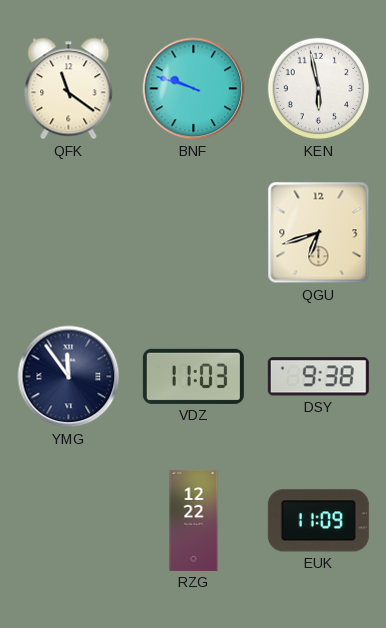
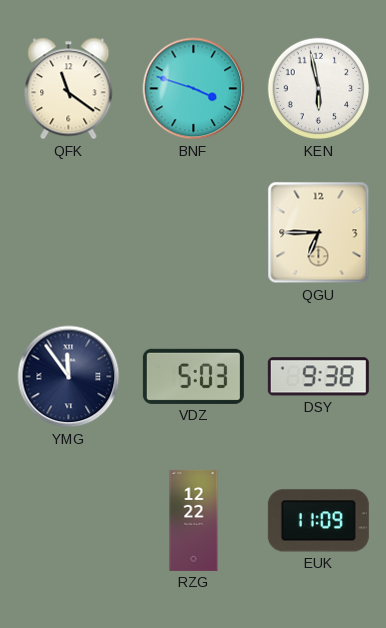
BNF: 9:48 -> 3:48 (194, 89)
QGU: 6:42 -> 6:45 (319, 233)
VDZ: 11:03 -> 5:03 (193, 376)
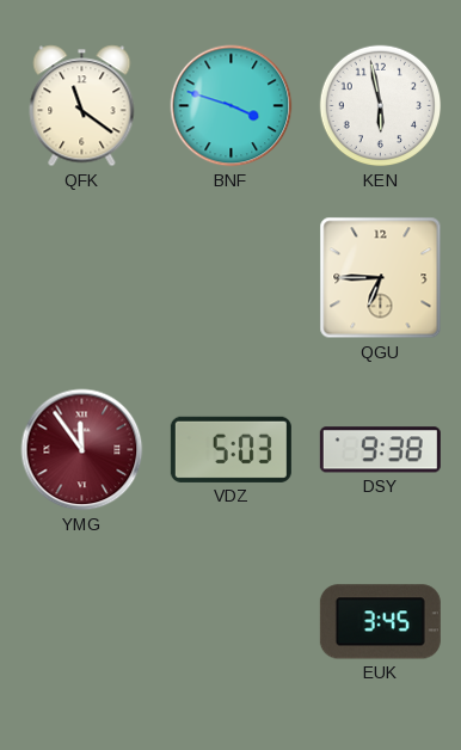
YMG dial: navy -> burgundy (82, 450)
RZG: 12:22 -> none (194, 520)
EUK: 11:09 -> 3:45 (380, 622)
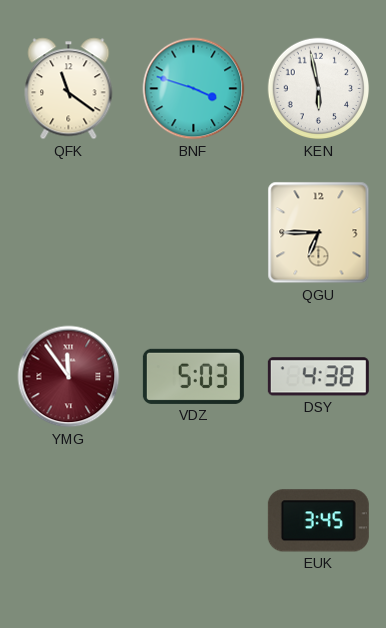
DSY: 9:38 -> 4:38 (318, 377)
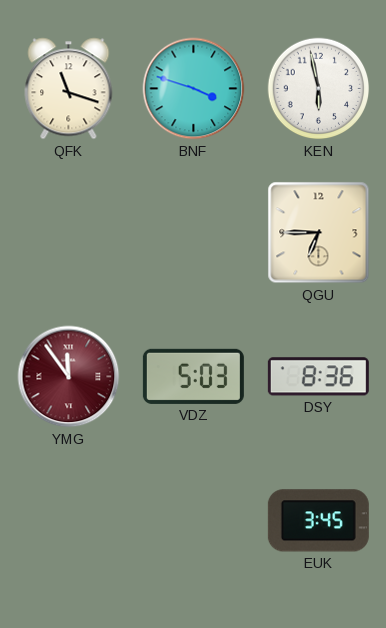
QFK: 11:21 -> 11:18 (69, 89)
DSY: 4:38 -> 8:36 (318, 377)
